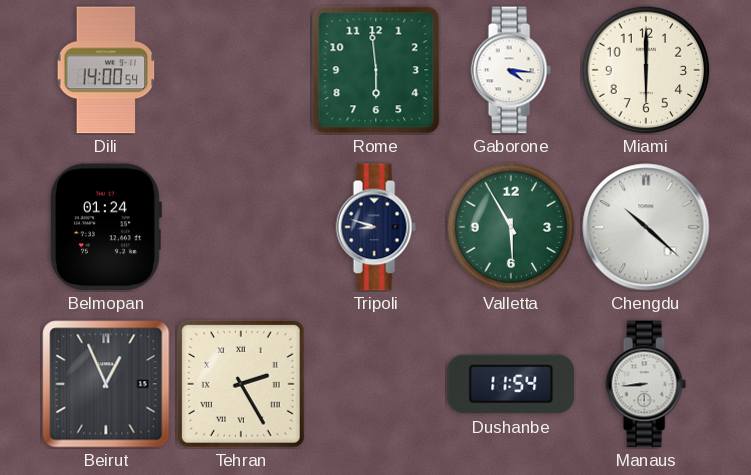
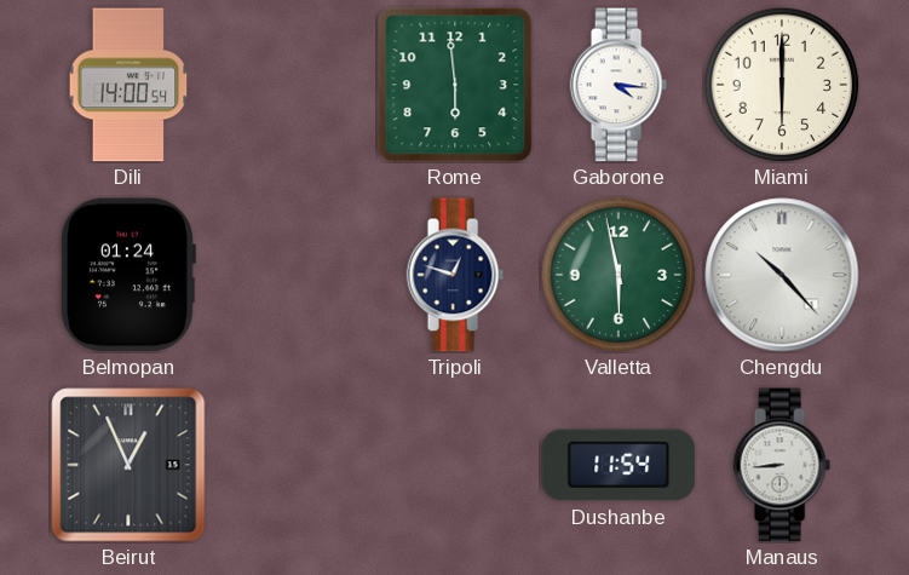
Tripoli: 8:48 -> 12:48 (455, 275)
Valletta: 5:55 -> 5:58 (619, 275)
Chengdu: 10:22 -> 10:23 (782, 275)
Tehran: 2:25 -> none (241, 384)
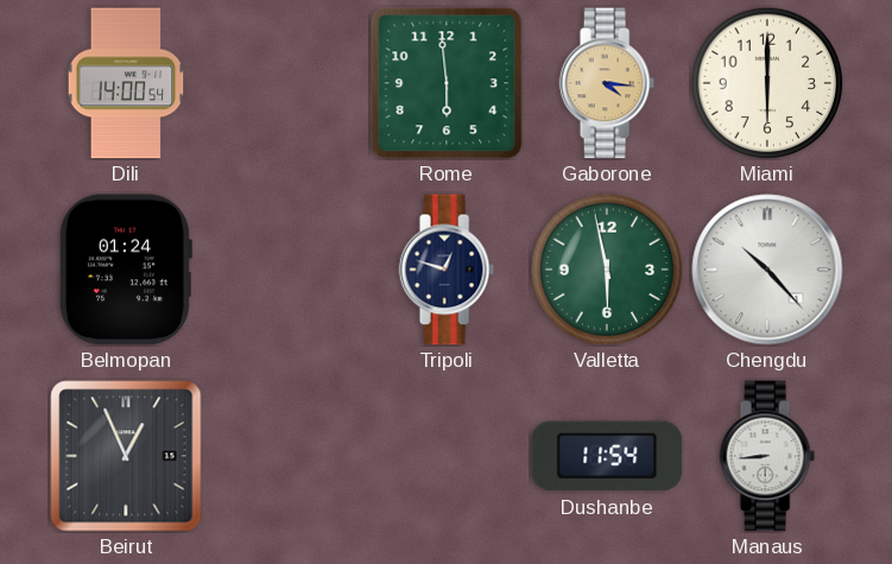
Gaborone dial: white -> champagne (607, 83)
